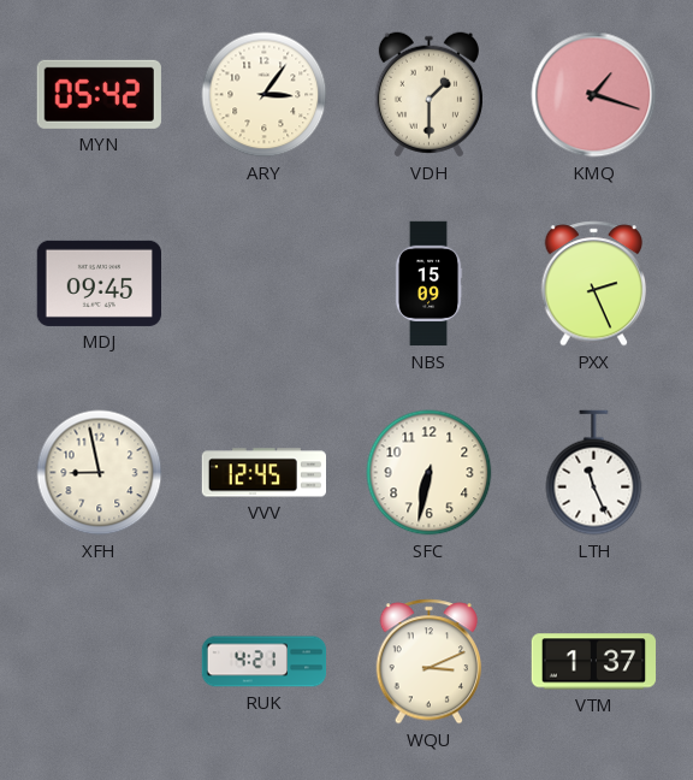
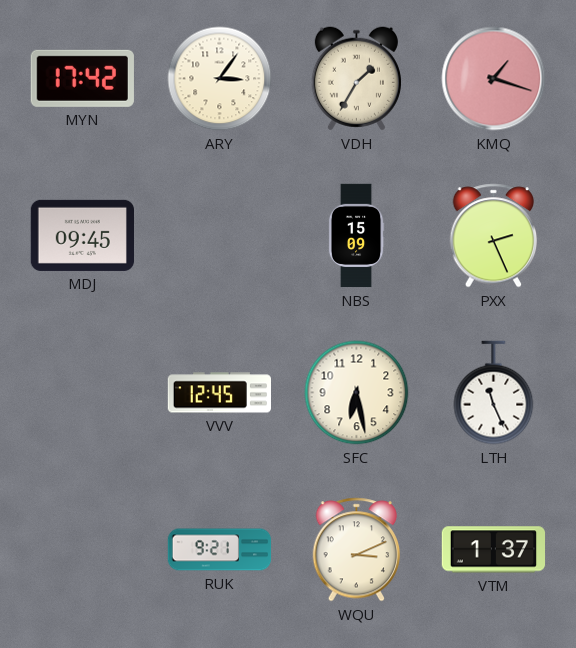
MYN: 05:42 -> 17:42 (82, 78)
VDH: 1:30 -> 1:35 (356, 79)
XFH: 8:58 -> none (100, 473)
SFC: 6:32 -> 6:28 (357, 393)
RUK: 4:21 -> 9:21 (220, 550)
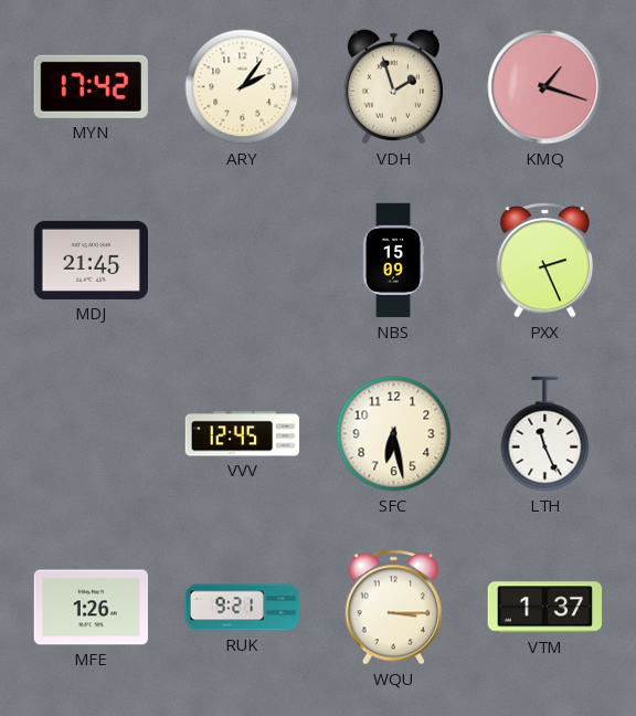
ARY: 3:06 -> 2:06 (243, 87)
VDH: 1:35 -> 1:57 (393, 87)
MDJ: 09:45 -> 21:45 (91, 260)
MFE: none -> 1:26 (91, 608)
WQU: 3:11 -> 3:15 (394, 608)
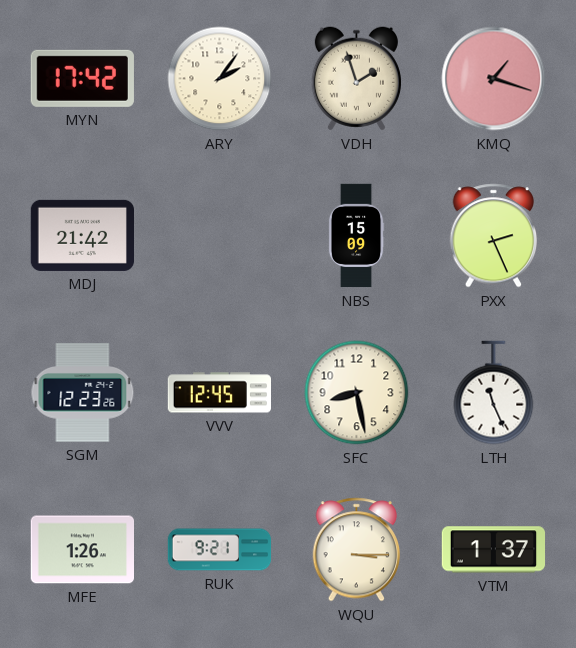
MDJ: 21:45 -> 21:42 (82, 235)
SGM: none -> 12:23 (83, 393)
SFC: 6:28 -> 8:28 (357, 393)
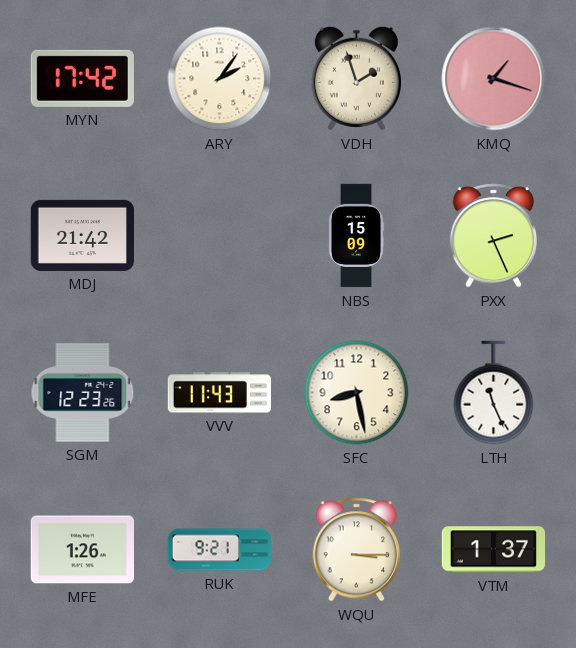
VVV: 12:45 -> 11:43 (219, 393)
